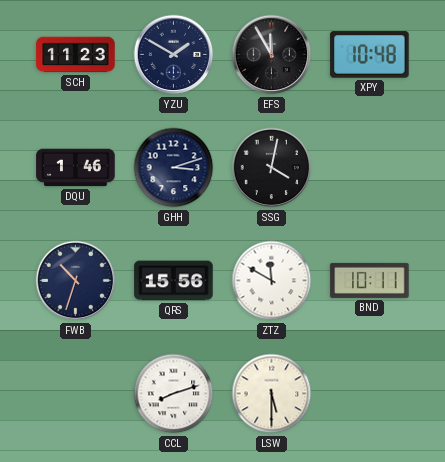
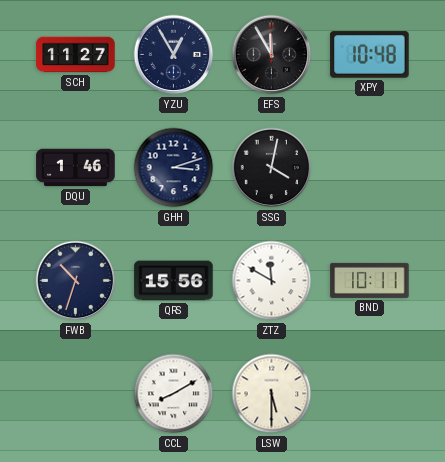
SCH: 11:23 -> 11:27 (76, 55)
YZU: 1:50 -> 12:55 (174, 55)
CCL: 8:12 -> 8:10 (174, 394)
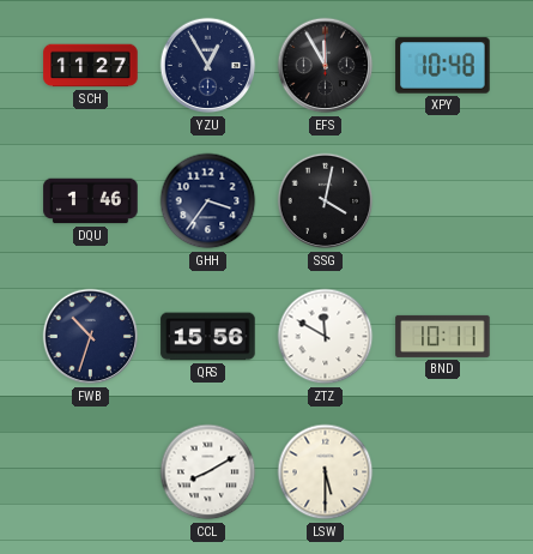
GHH: 3:12 -> 3:36 (208, 201)
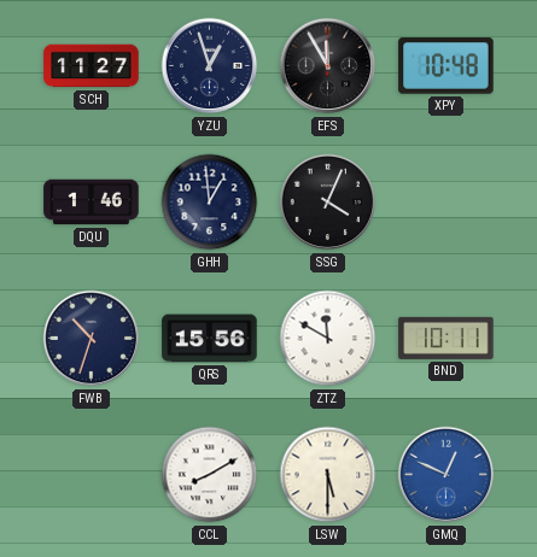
YZU: 12:55 -> 12:57 (210, 66)
GHH: 3:36 -> 12:59 (210, 203)
SSG: 4:02 -> 4:04 (328, 203)
GMQ: none -> 12:49 (446, 475)
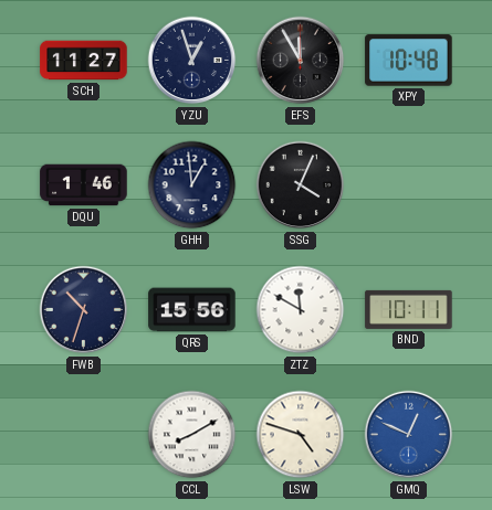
LSW: 5:30 -> 4:48 (301, 435)
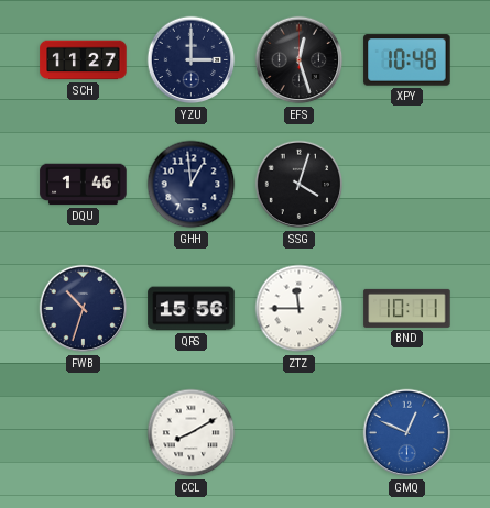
YZU: 12:57 -> 3:00 (192, 60)
EFS: 11:55 -> 12:27 (300, 60)
SSG: 4:04 -> 4:03 (300, 185)
ZTZ: 11:50 -> 11:45 (300, 309)
LSW: 4:48 -> none (301, 435)
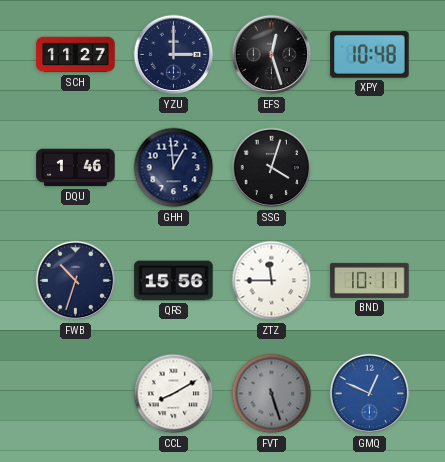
FVT: none -> 5:27 (272, 394)
